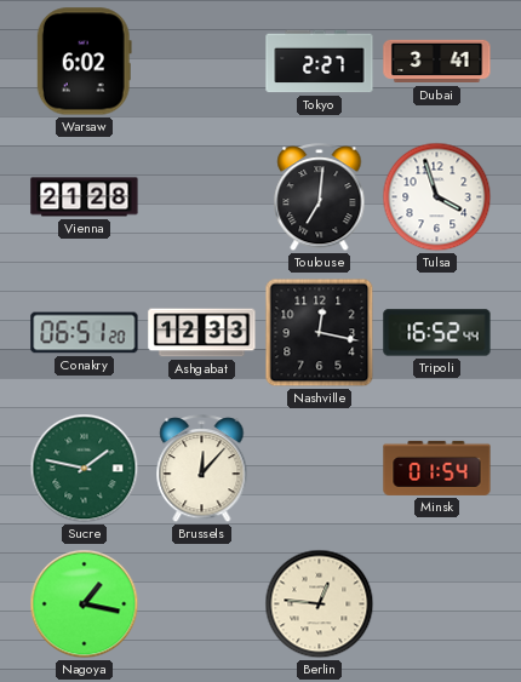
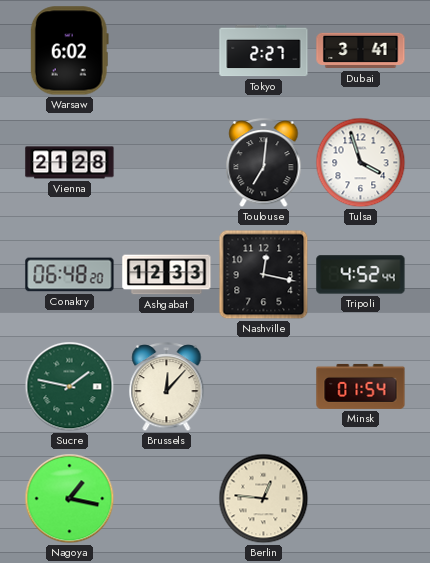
Conakry: 06:51 -> 06:48 (70, 275)
Tripoli: 16:52 -> 4:52 (361, 275)
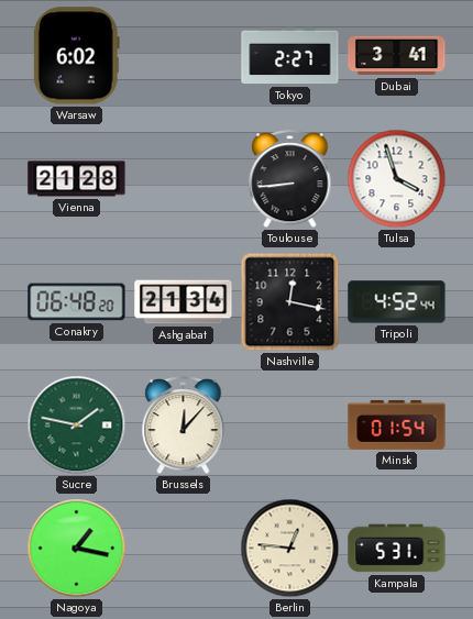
Toulouse: 7:01 -> 8:44 (290, 179)
Ashgabat: 12:33 -> 21:34 (184, 302)
Kampala: none -> 5:31 (397, 549)
